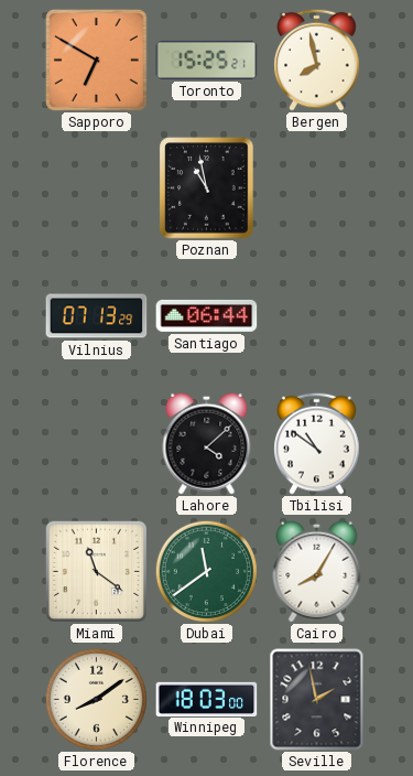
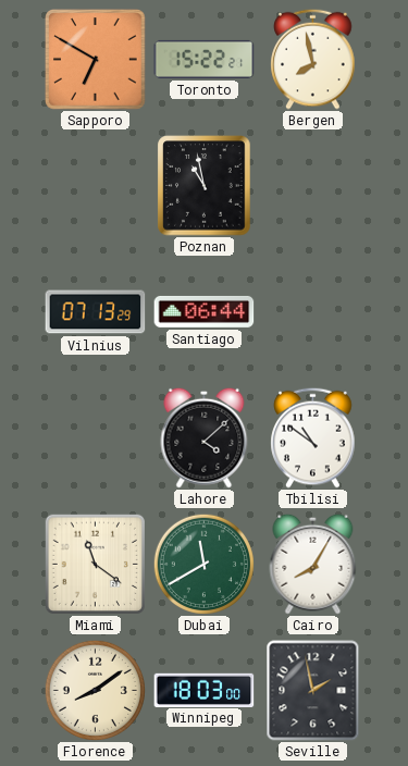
Toronto: 15:25 -> 15:22 (205, 59)
Dubai: 11:39 -> 11:40 (203, 564)
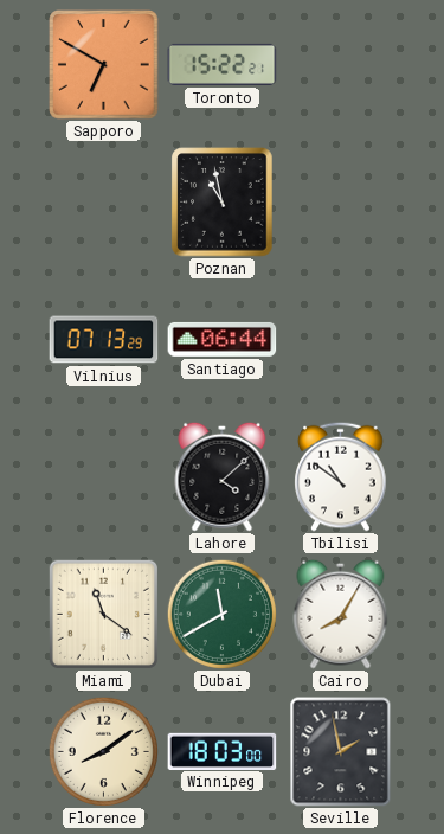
Bergen: 7:58 -> none (313, 59)
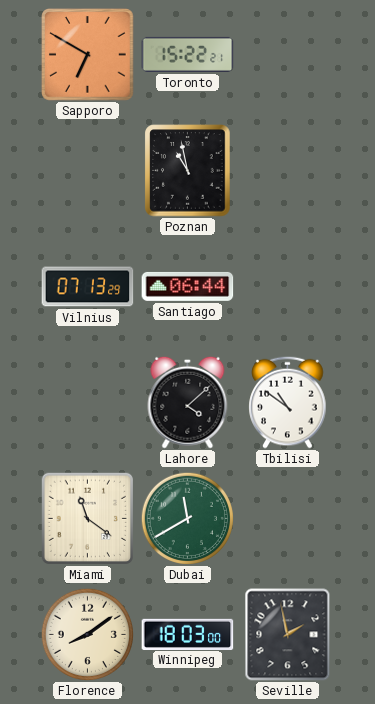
Cairo: 8:05 -> none (341, 614)
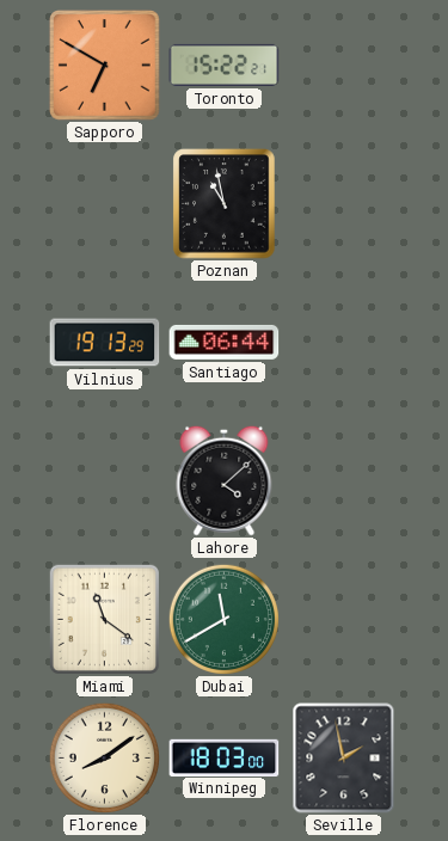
Vilnius: 07:13 -> 19:13 (105, 343)
Tbilisi: 10:51 -> none (288, 402)
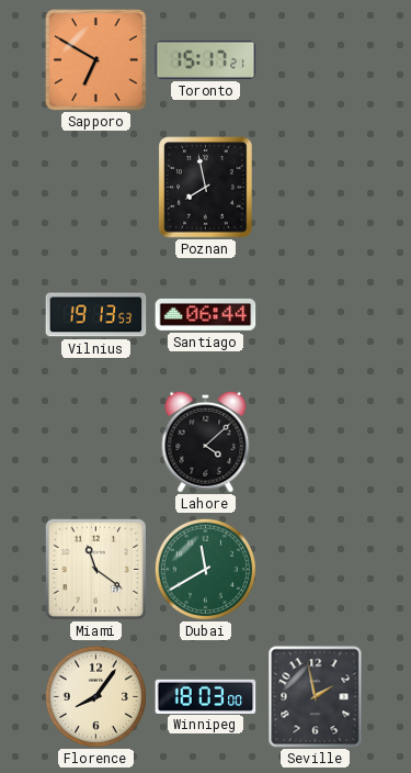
Toronto: 15:22 -> 15:17 (206, 59)
Poznan: 10:58 -> 7:58 (206, 188)
Vilnius: 19:13:29 -> 19:13:53 (96, 315)
Florence: 8:09 -> 8:06 (95, 696)
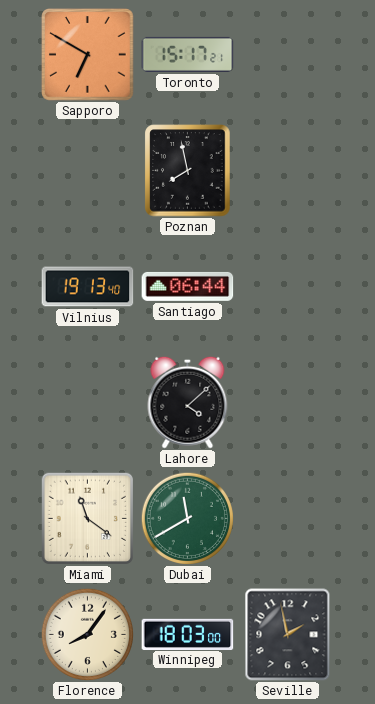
Vilnius: 19:13:53 -> 19:13:40 (88, 287)
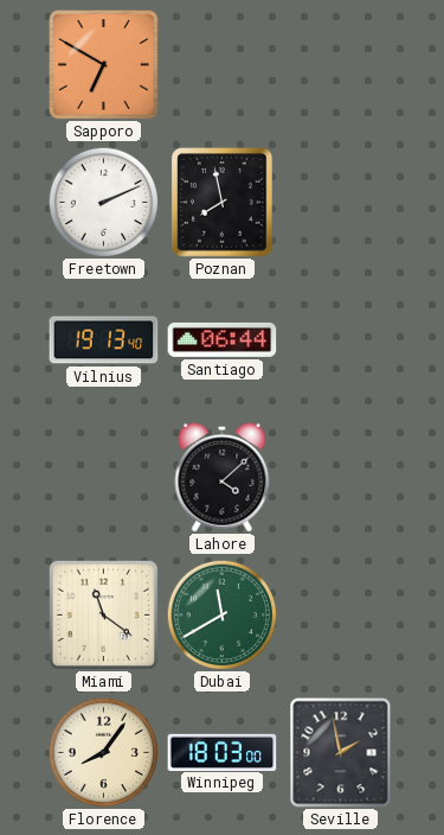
Toronto: 15:17 -> none (188, 54)
Freetown: none -> 2:11 (103, 202)
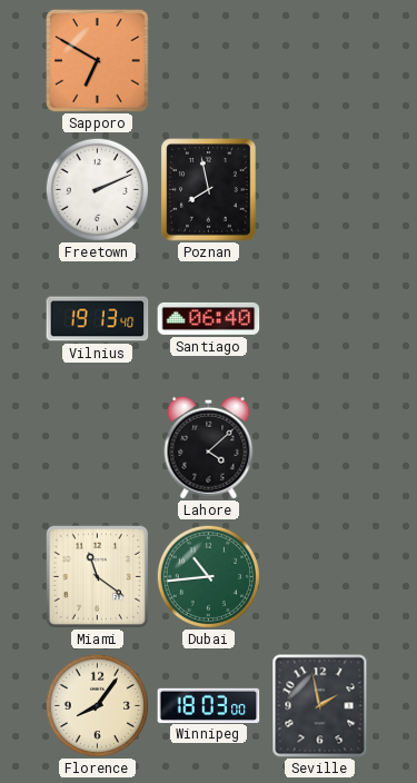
Santiago: 06:44 -> 06:40 (209, 318)
Dubai: 11:40 -> 10:44 (208, 576)
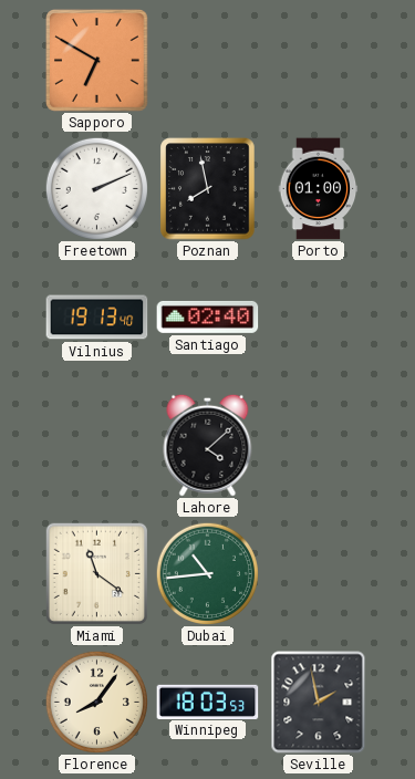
Porto: none -> 01:00 (319, 189)
Santiago: 06:40 -> 02:40 (208, 316)
Winnipeg: 18:03:00 -> 18:03:53 (208, 702)
